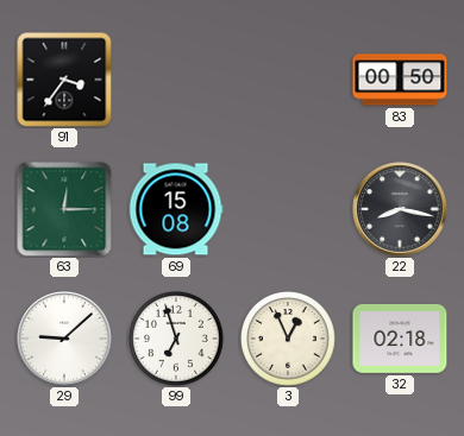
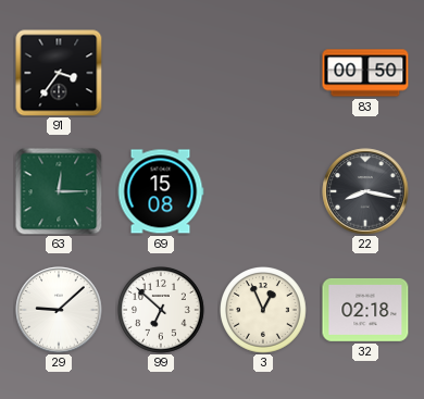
99: 6:57 -> 6:52 (162, 311)
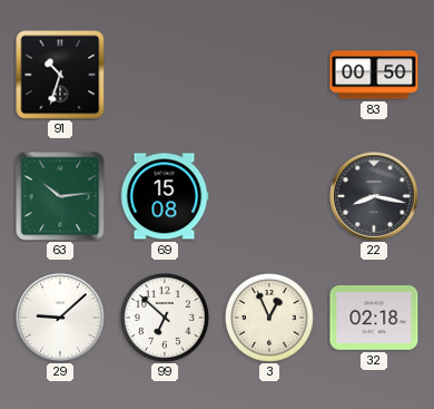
91: 3:36 -> 10:33 (60, 75)
63: 12:15 -> 10:14 (60, 196)
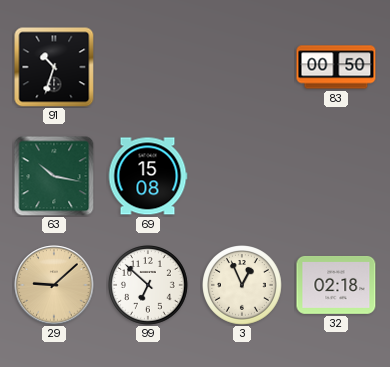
63: 10:14 -> 10:17 (54, 176)
22: 8:17 -> none (374, 196)
29 dial: white -> champagne (54, 285)
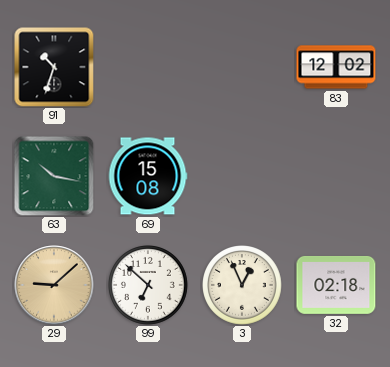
83: 00:50 -> 12:02 (336, 67)
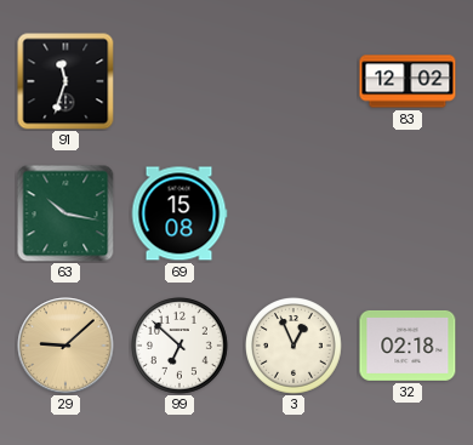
91: 10:33 -> 11:33 (65, 81)
